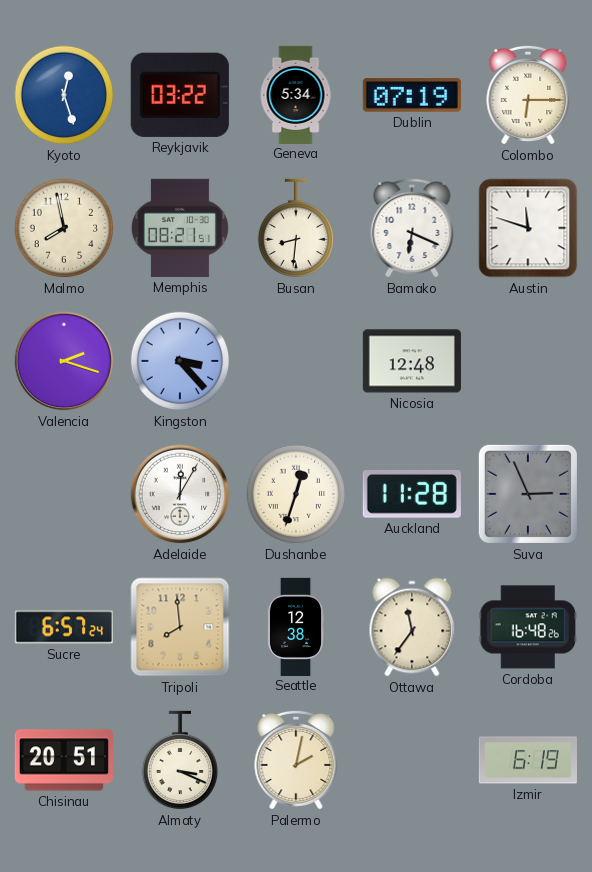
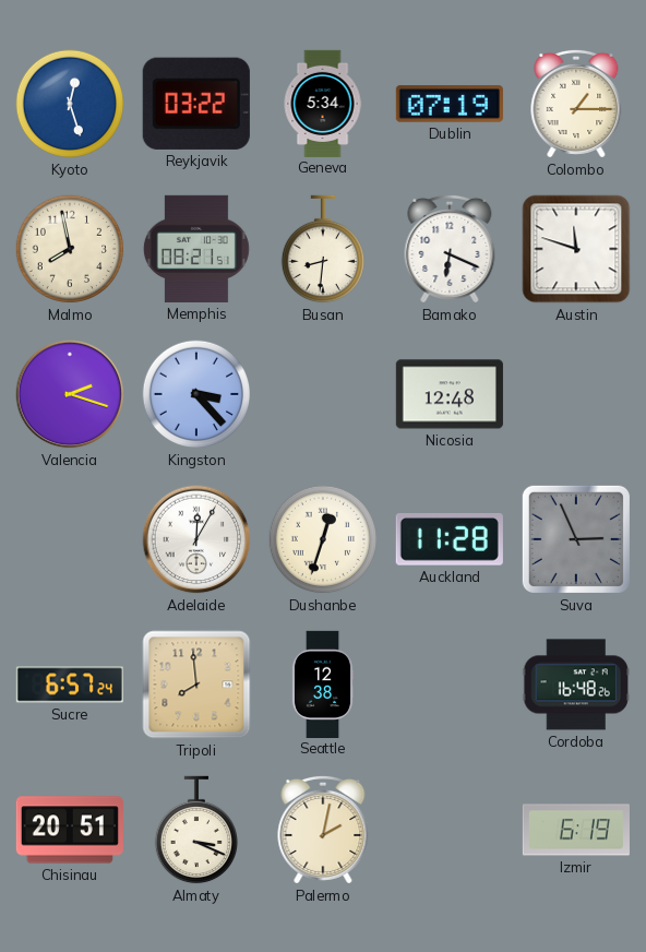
Colombo: 6:15 -> 1:15 (576, 104)
Ottawa: 11:36 -> none (412, 627)
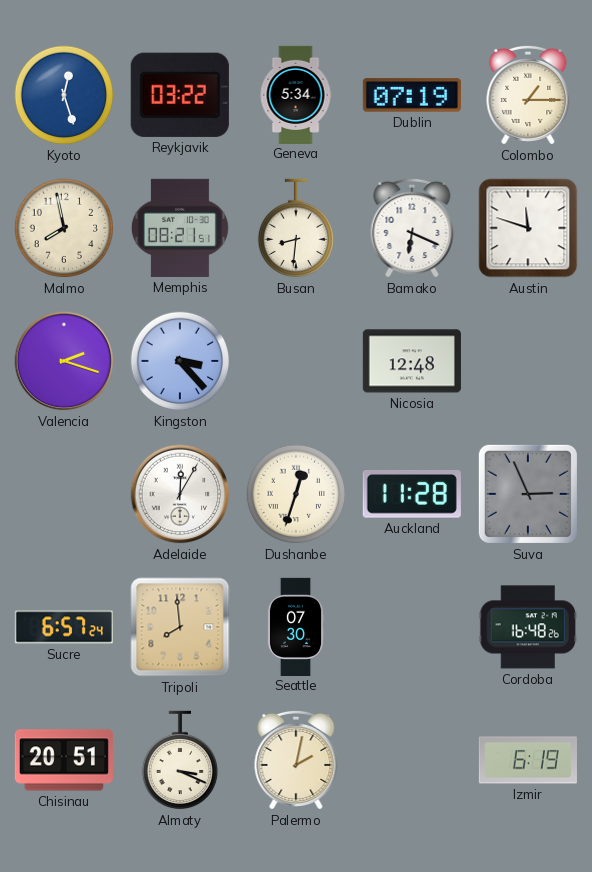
Seattle: 12:38 -> 07:30 (296, 626)
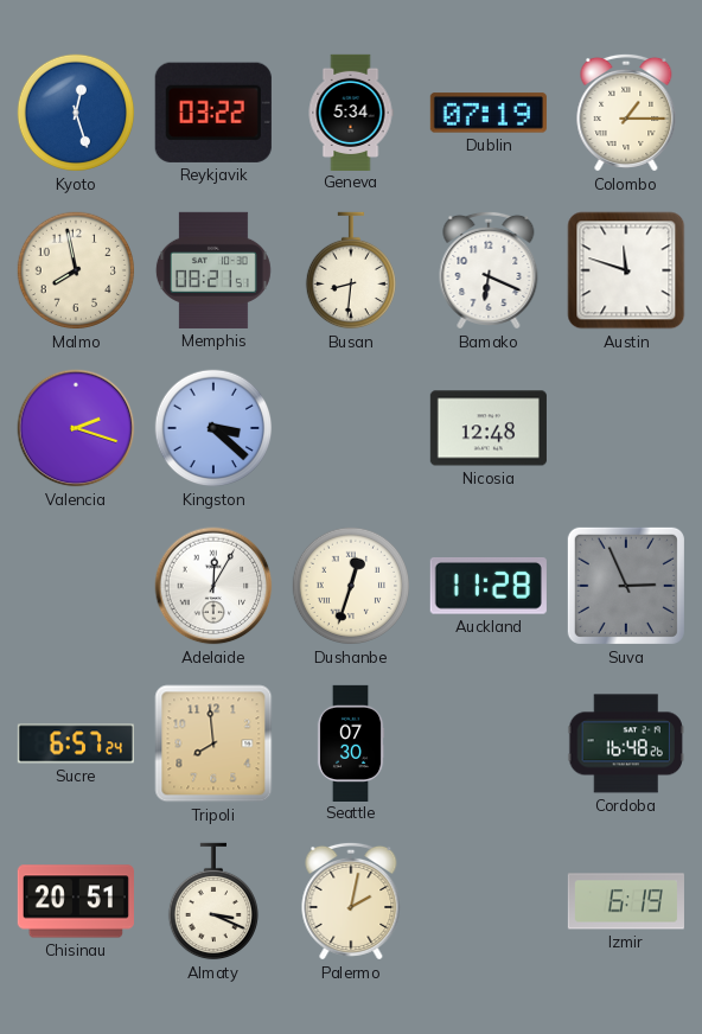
Kingston: 3:23 -> 3:22 (213, 428)
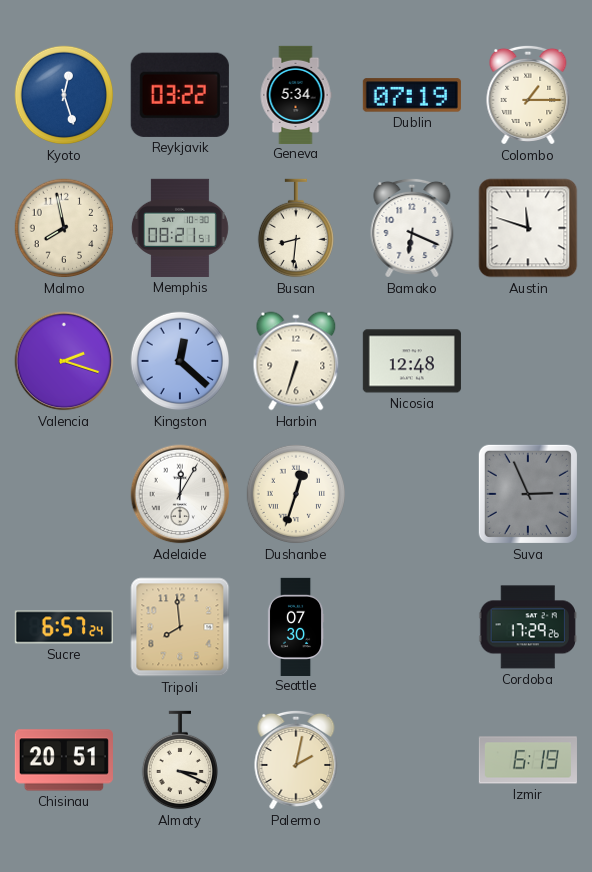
Kingston: 3:22 -> 12:22 (180, 361)
Harbin: none -> 6:33 (296, 361)
Auckland: 11:28 -> none (489, 587)
Cordoba: 16:48 -> 17:29 (528, 627)
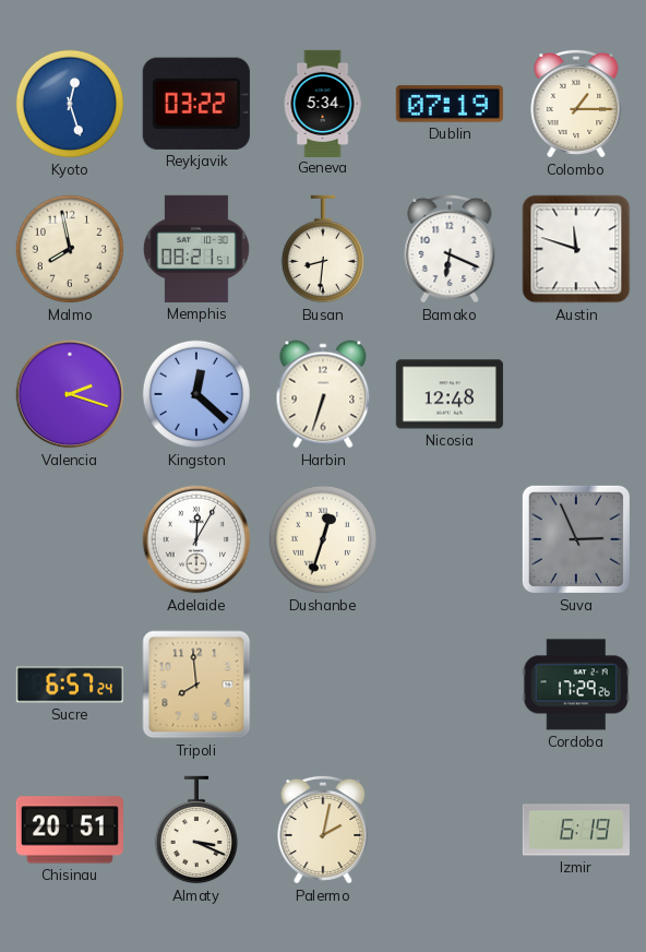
Seattle: 07:30 -> none (296, 626)
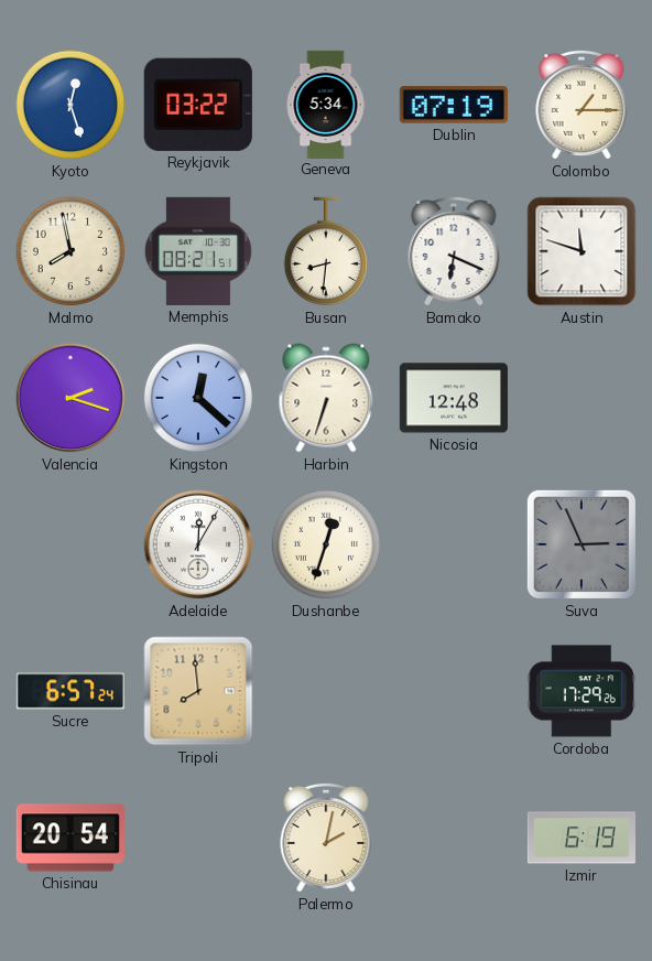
Chisinau: 20:51 -> 20:54 (70, 838)
Almaty: 3:19 -> none (195, 830)
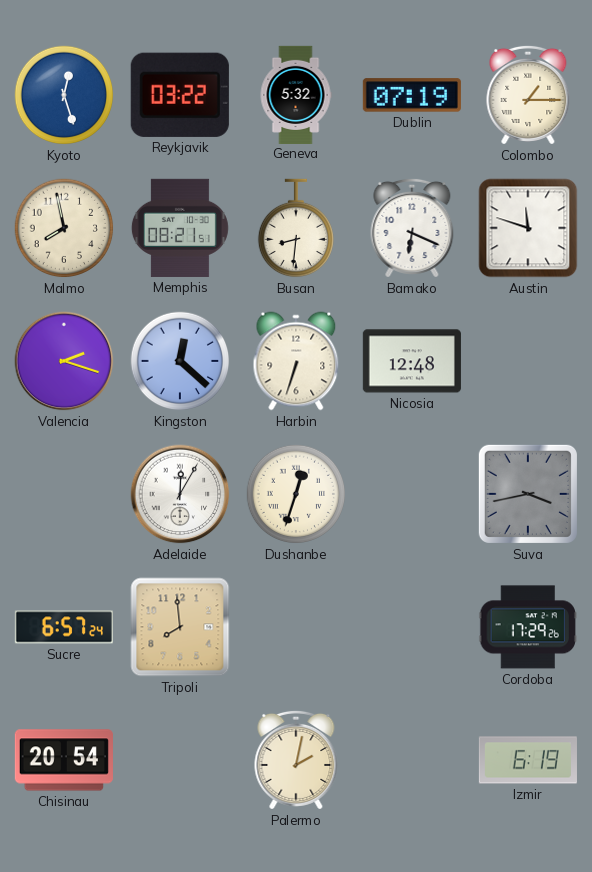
Geneva: 5:34 -> 5:32 (296, 94)
Suva: 2:56 -> 3:43 (528, 494)
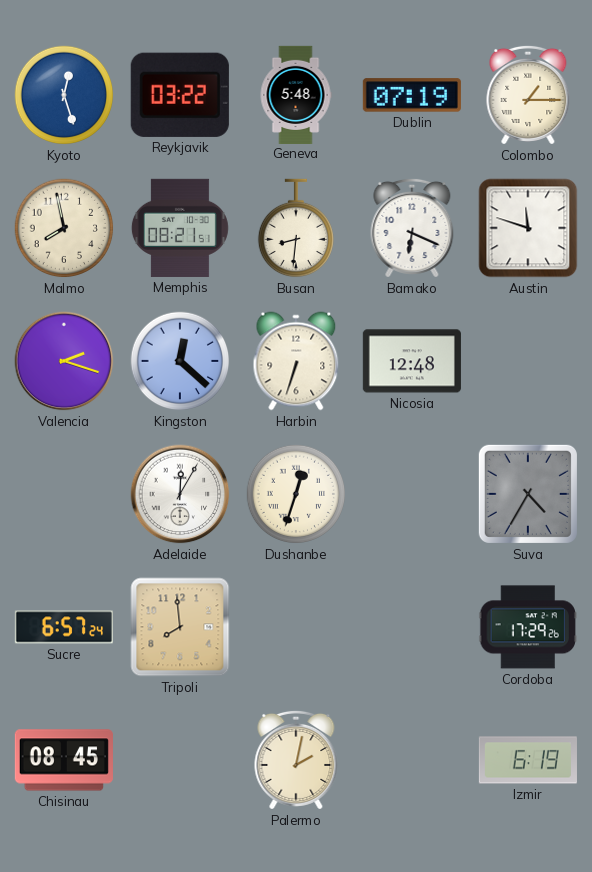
Geneva: 5:32 -> 5:48 (296, 94)
Suva: 3:43 -> 4:35 (528, 494)
Chisinau: 20:54 -> 08:45 (64, 760)
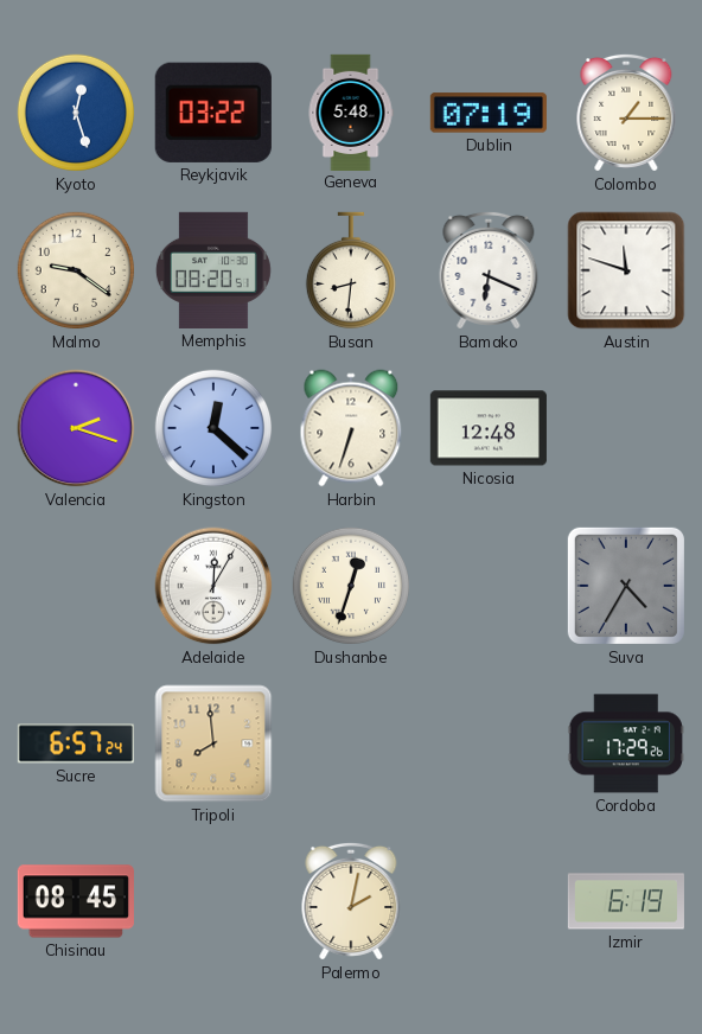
Malmo: 7:58 -> 9:21 (76, 270)
Memphis: 08:21 -> 08:20 (213, 270)
